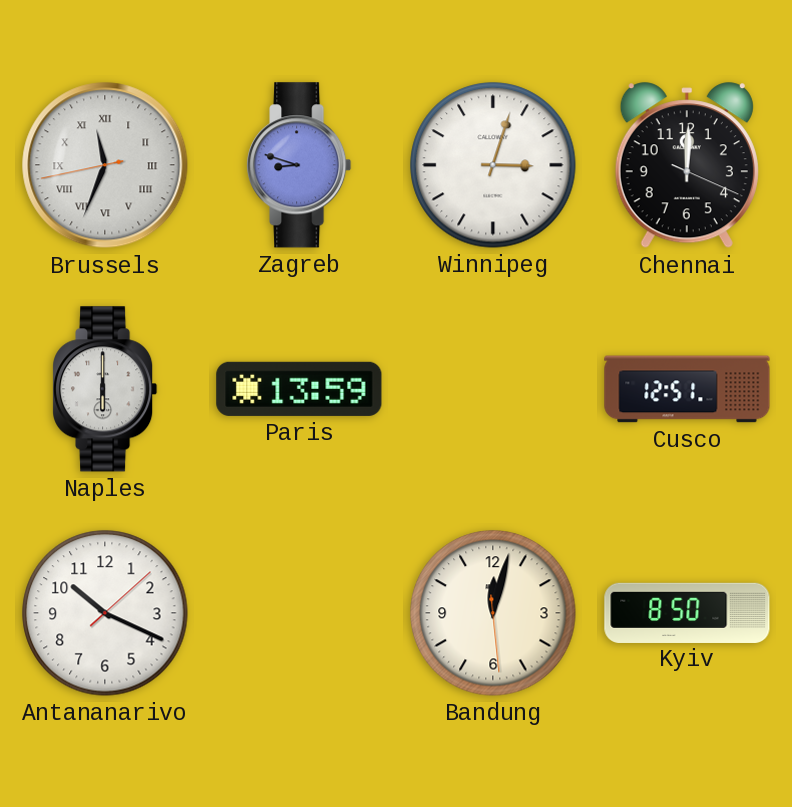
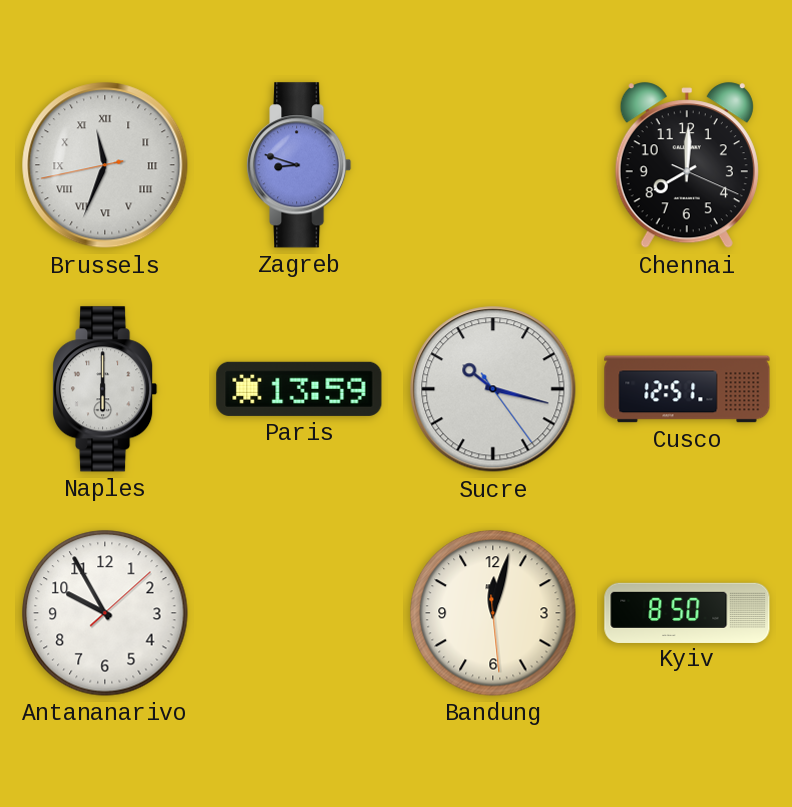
Winnipeg: 3:03 -> none (493, 165)
Chennai: 12:00 -> 8:00 (687, 166)
Sucre: none -> 10:17 (493, 389)
Antananarivo: 10:19 -> 9:55 (105, 613)
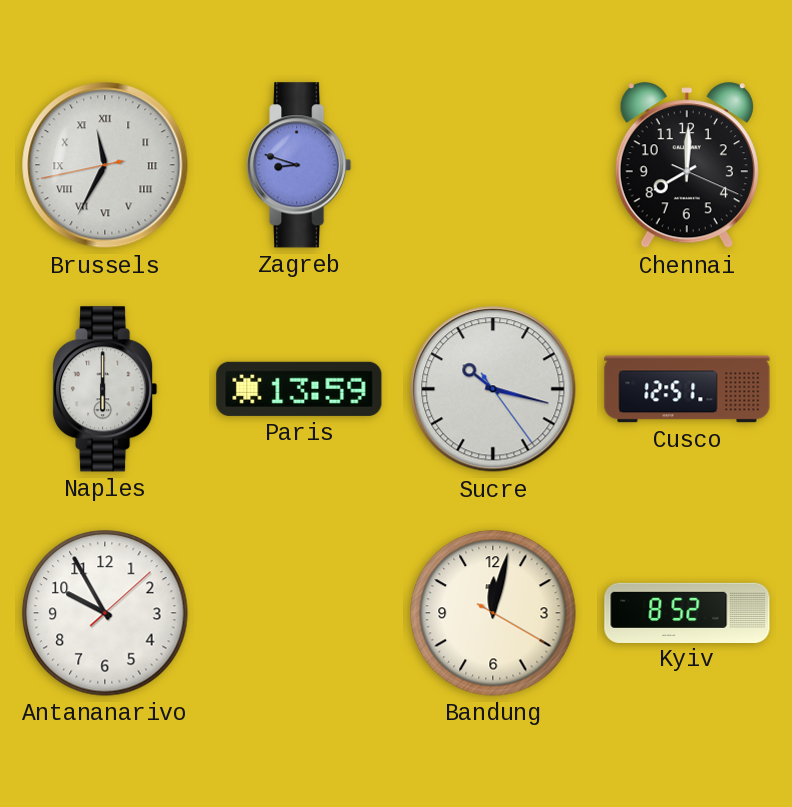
Brussels: 11:33 -> 11:34 (105, 165)
Bandung: 12:02:29 -> 12:02:20 (493, 613)
Kyiv: 8:50 -> 8:52 (687, 612)
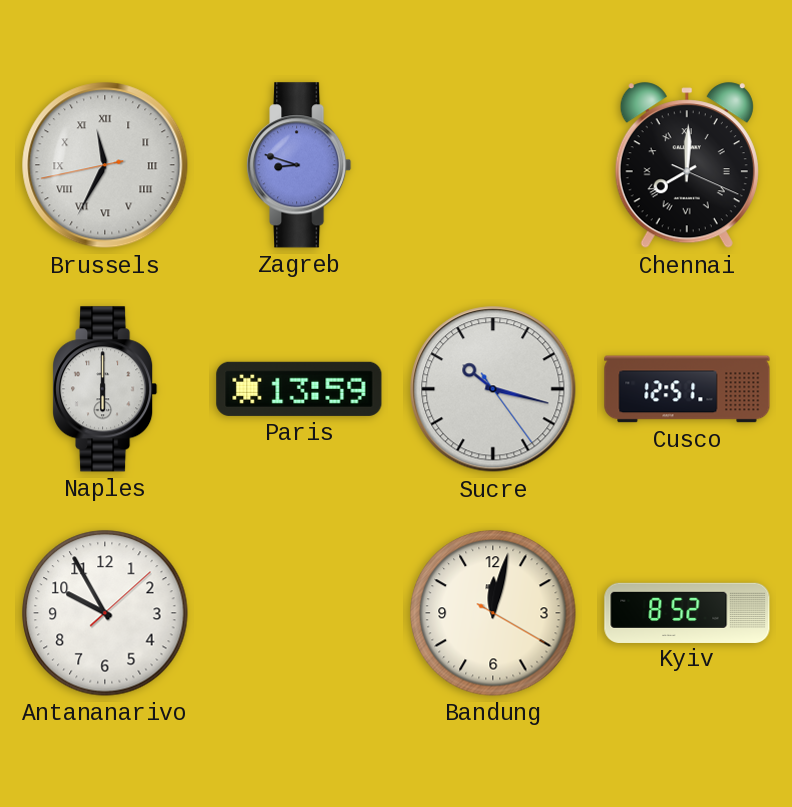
Chennai numerals: Arabic -> Roman (687, 166)
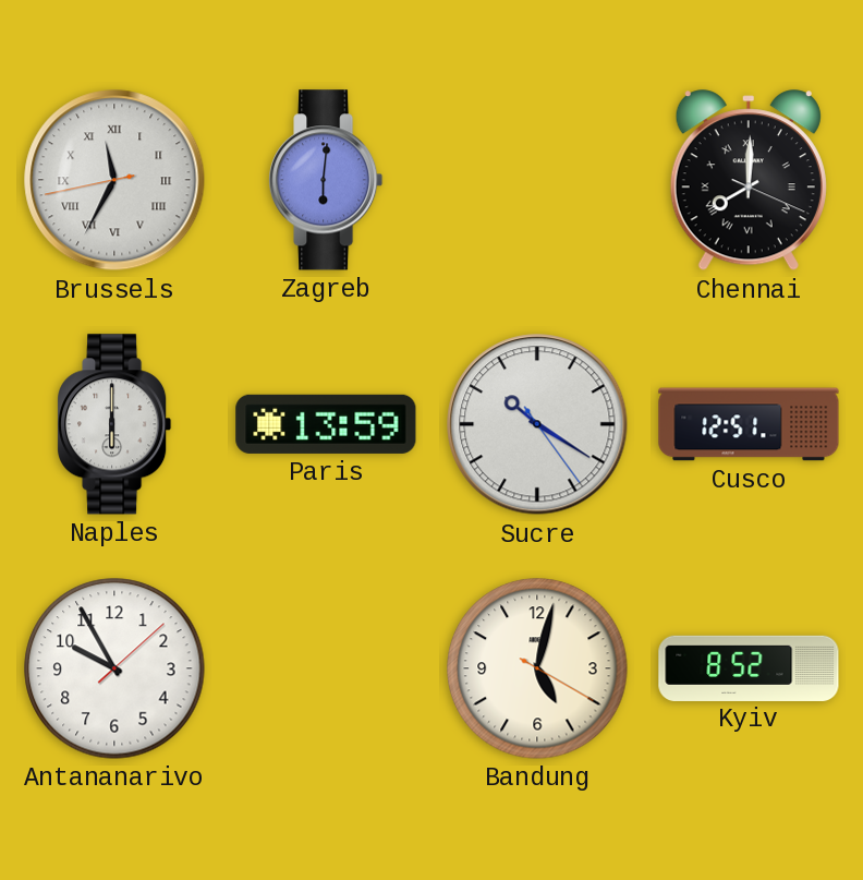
Zagreb: 8:48 -> 6:01 (327, 180)
Sucre: 10:17 -> 10:20 (537, 424)
Bandung: 12:02 -> 5:02 (537, 668)
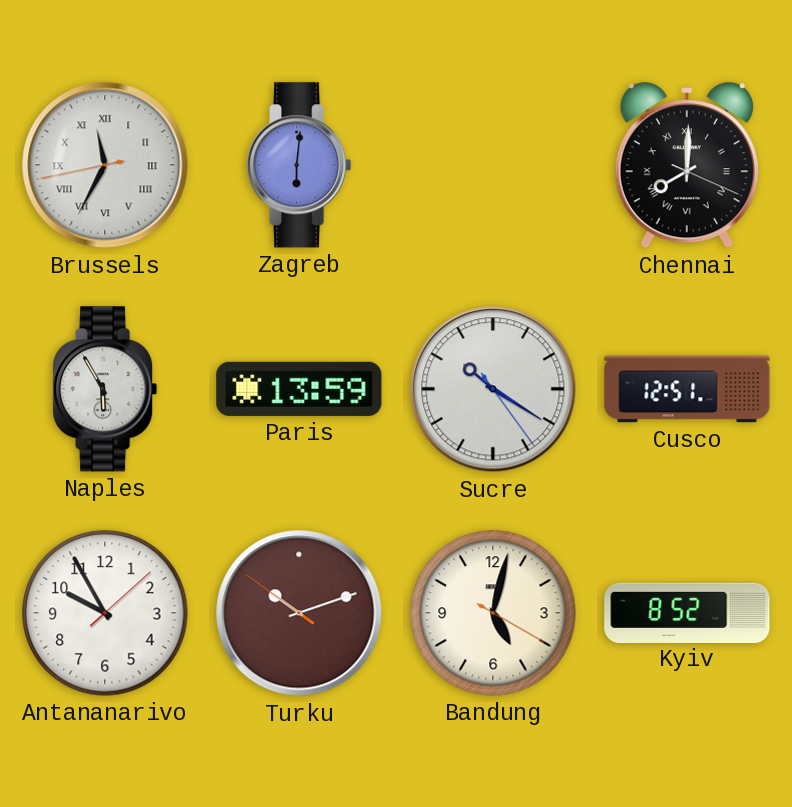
Naples: 6:00 -> 5:55 (106, 389)
Turku: none -> 10:11 (299, 613)
